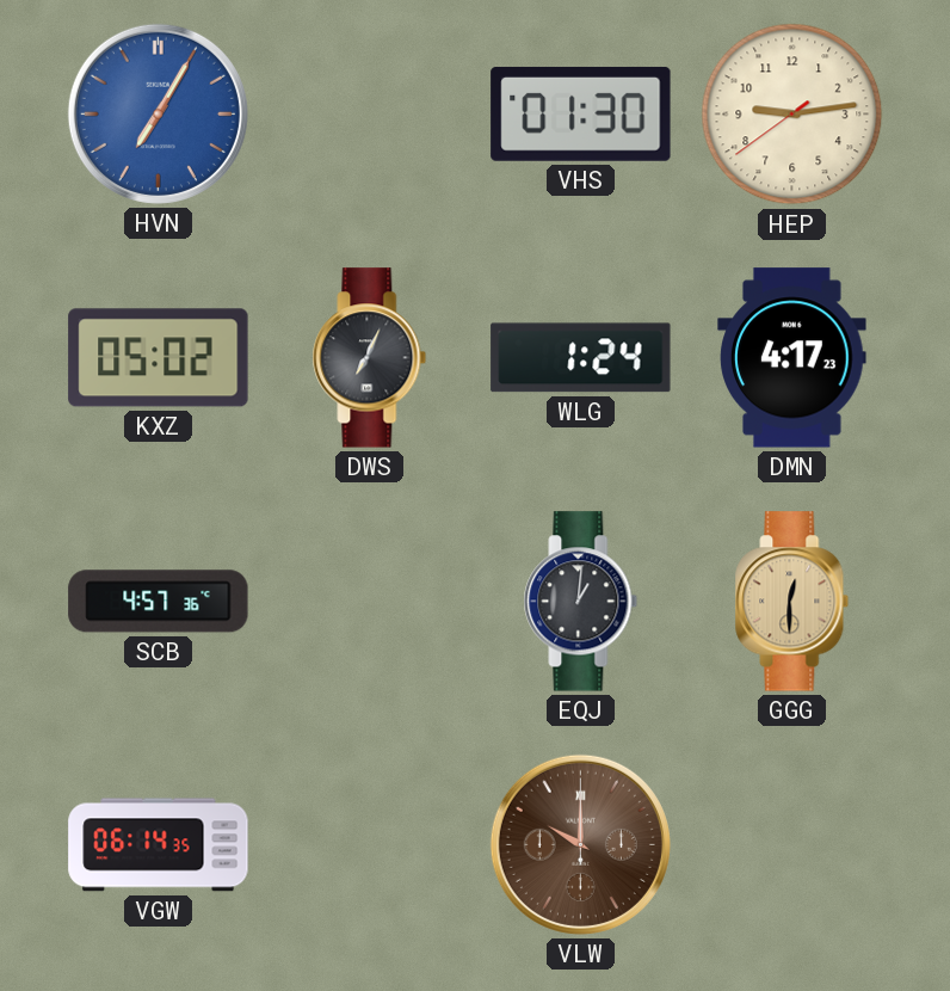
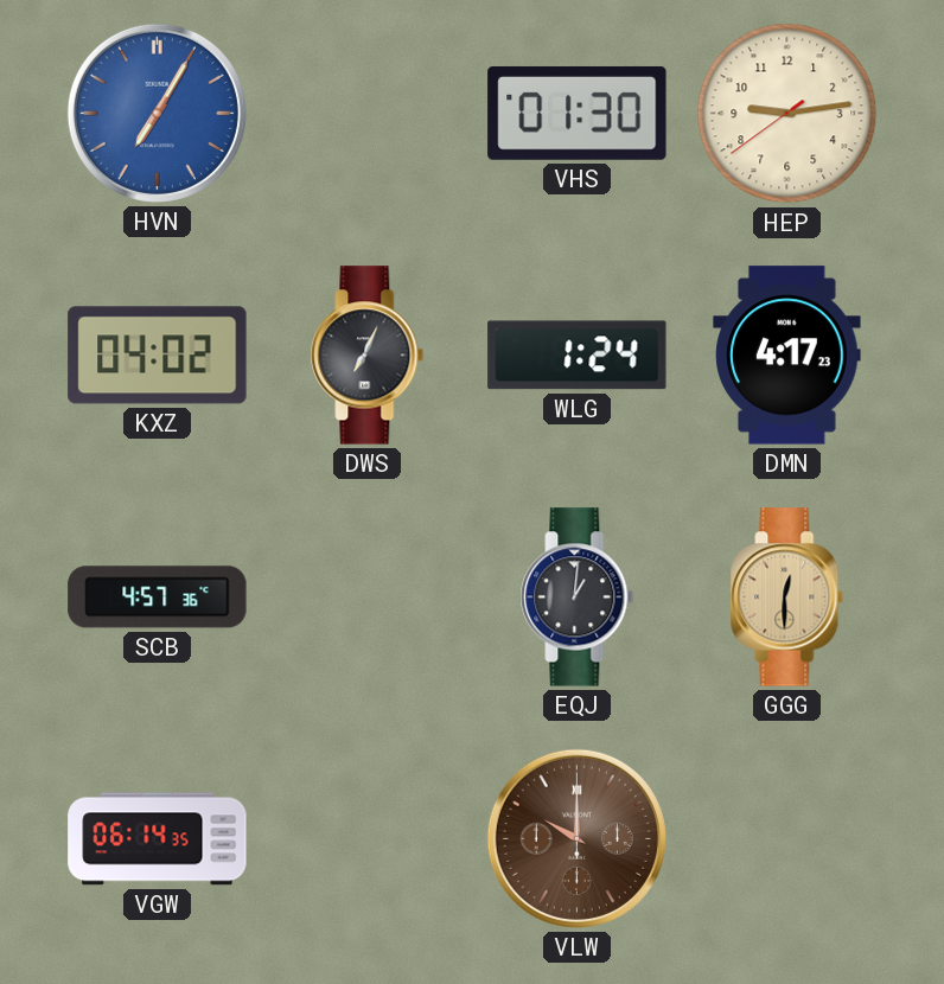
KXZ: 05:02 -> 04:02 (158, 356)
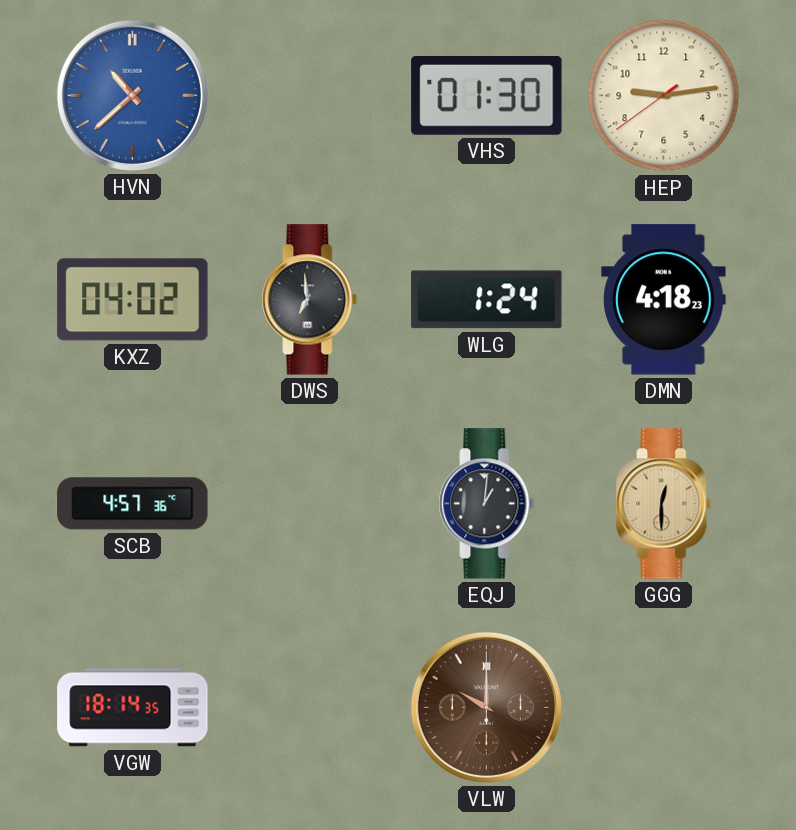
HVN: 7:05 -> 10:38 (132, 95)
DWS: 7:04 -> 6:59 (310, 300)
DMN: 4:17 -> 4:18 (664, 300)
VGW: 06:14 -> 18:14 (133, 708)
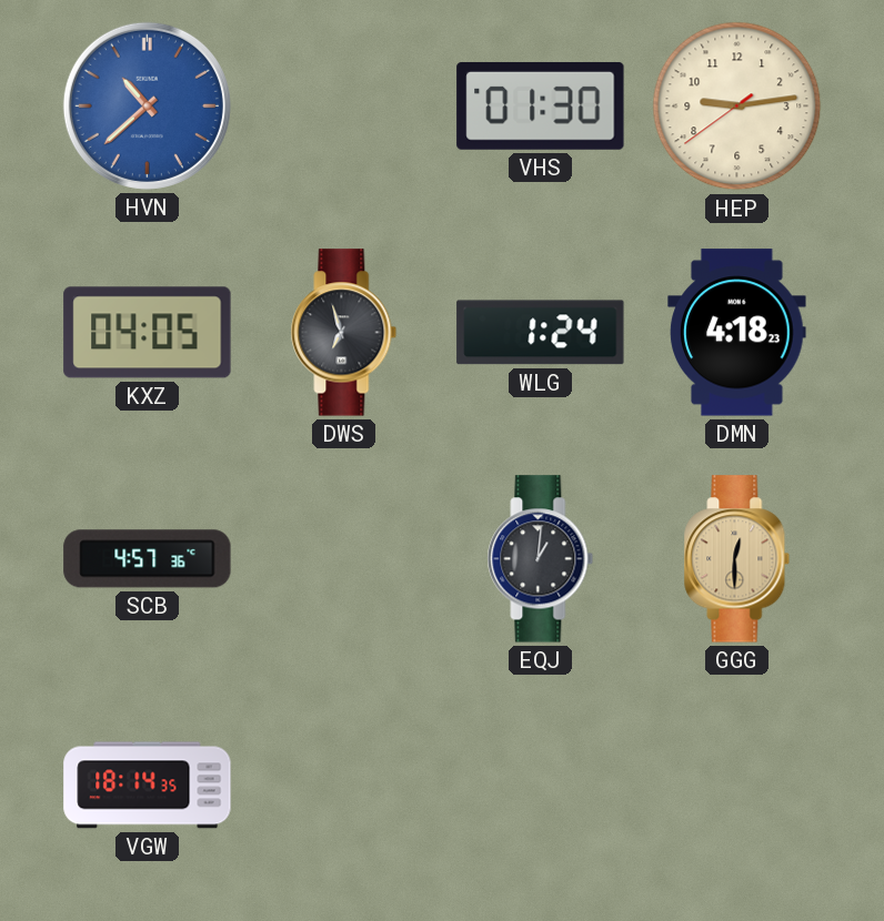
KXZ: 04:02 -> 04:05 (148, 333)
DWS: 6:59 -> 6:57 (344, 333)
VLW: 10:00 -> none (486, 707)
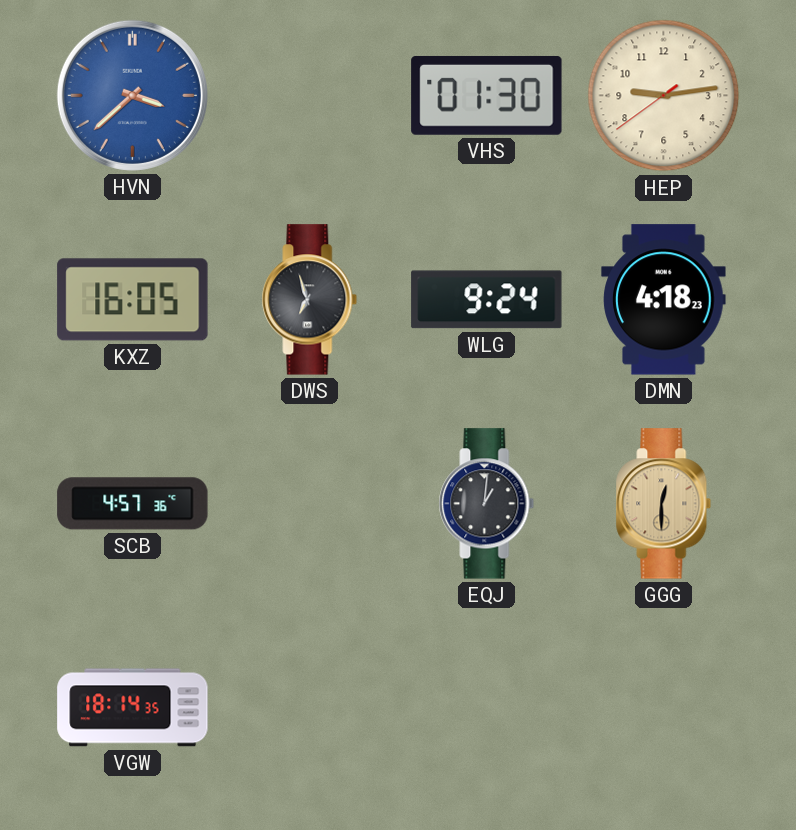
HVN: 10:38 -> 3:38 (132, 95)
KXZ: 04:05 -> 16:05 (133, 300)
WLG: 1:24 -> 9:24 (487, 300)
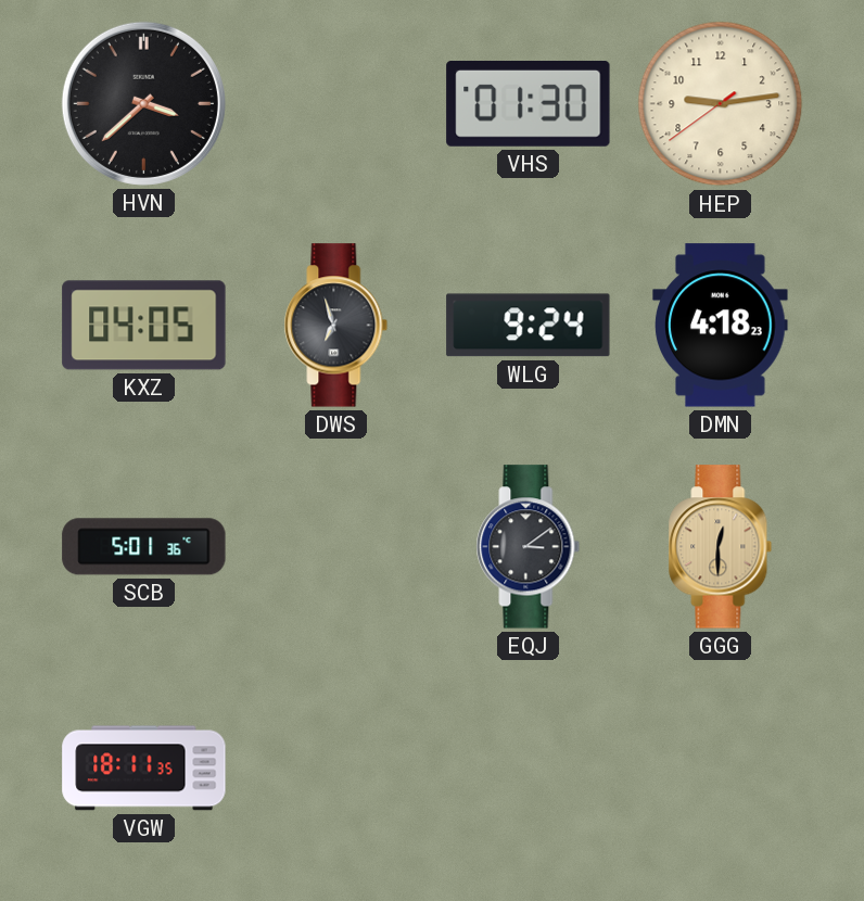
HVN dial: blue -> black (143, 103)
KXZ: 16:05 -> 04:05 (144, 326)
SCB: 4:57 -> 5:01 (144, 547)
EQJ: 1:01 -> 3:09 (529, 547)
VGW: 18:14 -> 18:11 (144, 769)
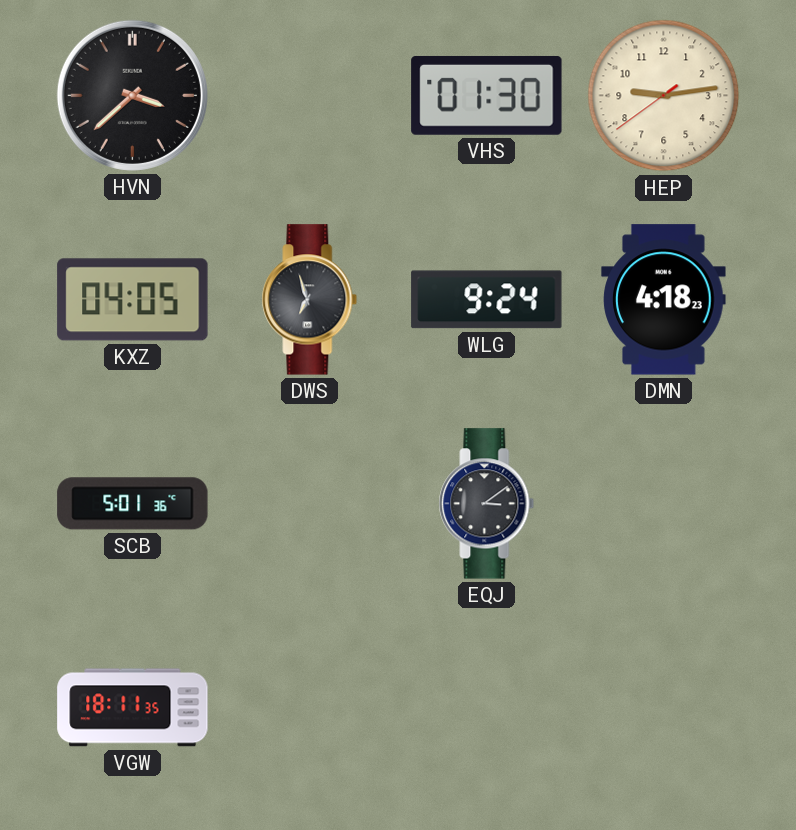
GGG: 12:30 -> none (721, 547)
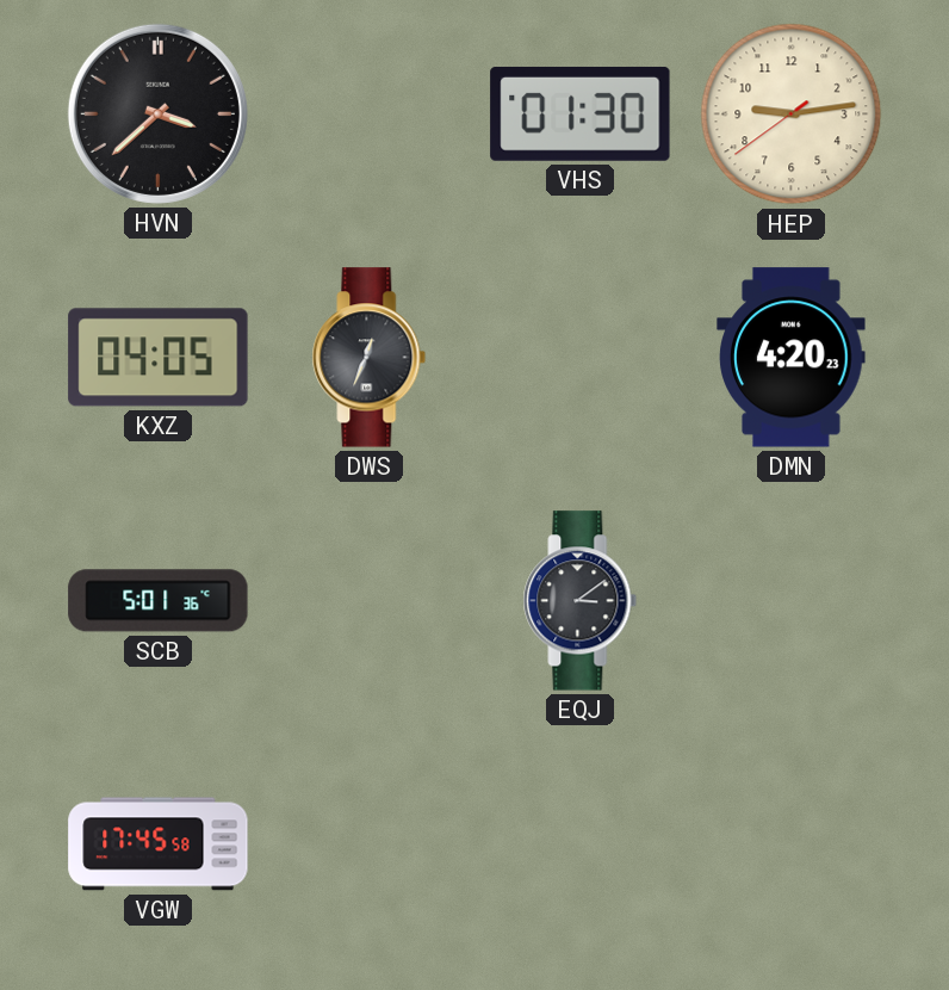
DWS: 6:57 -> 12:34 (370, 358)
WLG: 9:24 -> none (487, 300)
DMN: 4:18 -> 4:20 (792, 358)
VGW: 18:11 -> 17:45 (159, 844)
